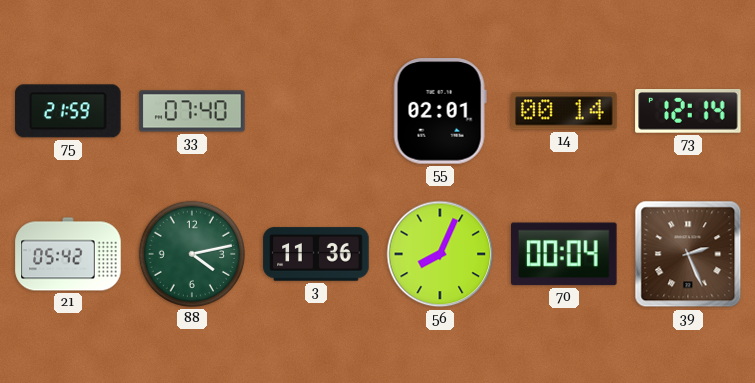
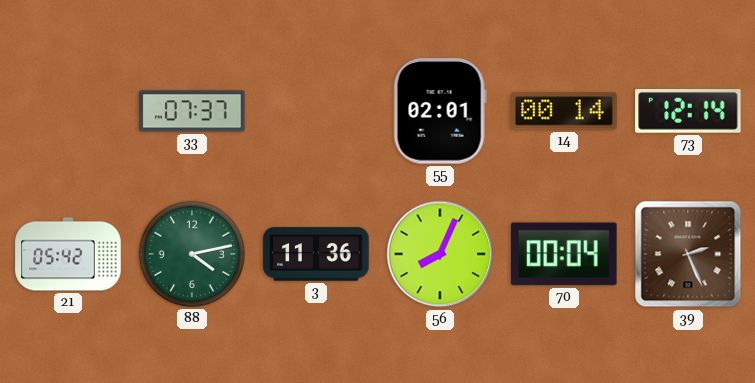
75: 21:59 -> none (68, 111)
33: 07:40 -> 07:37 (192, 111)
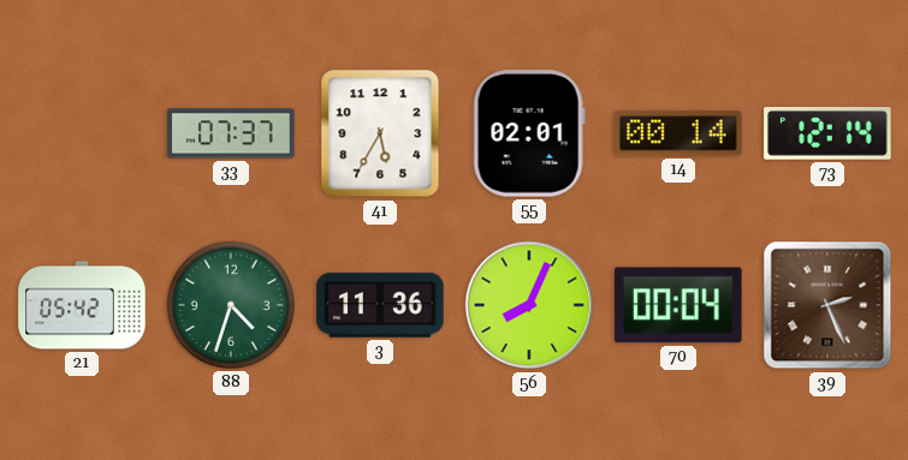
41: none -> 5:35 (380, 133)
88: 4:13 -> 4:33 (231, 305)
